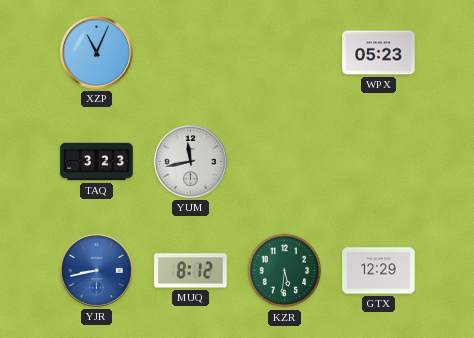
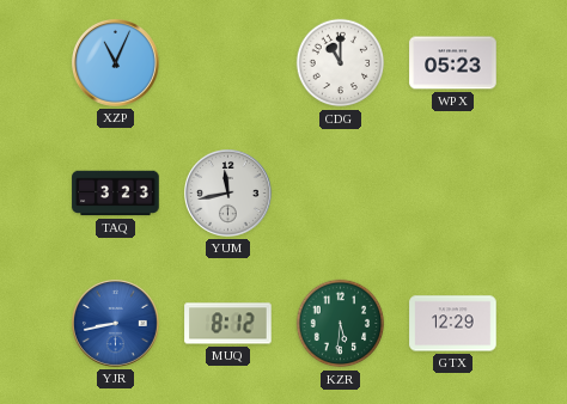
CDG: none -> 11:00 (341, 63)
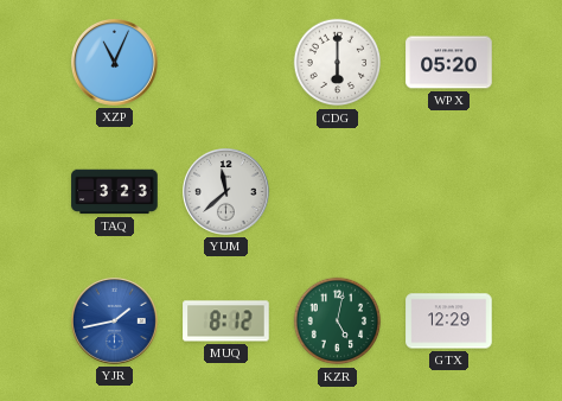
CDG: 11:00 -> 6:00 (338, 63)
WPX: 05:23 -> 05:20 (449, 63)
YUM: 11:43 -> 11:38 (226, 192)
YJR: 8:43 -> 1:43 (115, 322)
KZR: 5:31 -> 5:02 (338, 322)
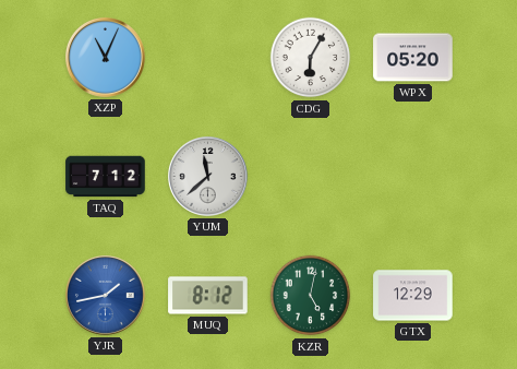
CDG: 6:00 -> 6:05 (311, 58)
TAQ: 3:23 -> 7:12 (106, 177)
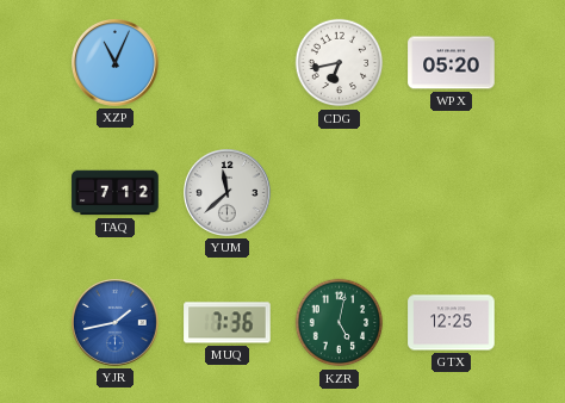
CDG: 6:05 -> 6:43 (340, 63)
MUQ: 8:12 -> 7:36 (228, 323)
GTX: 12:29 -> 12:25 (452, 323)
